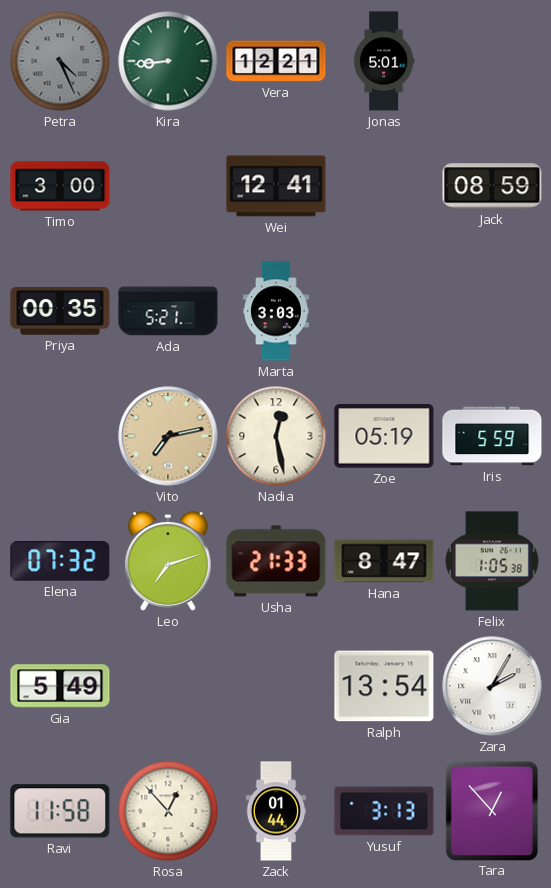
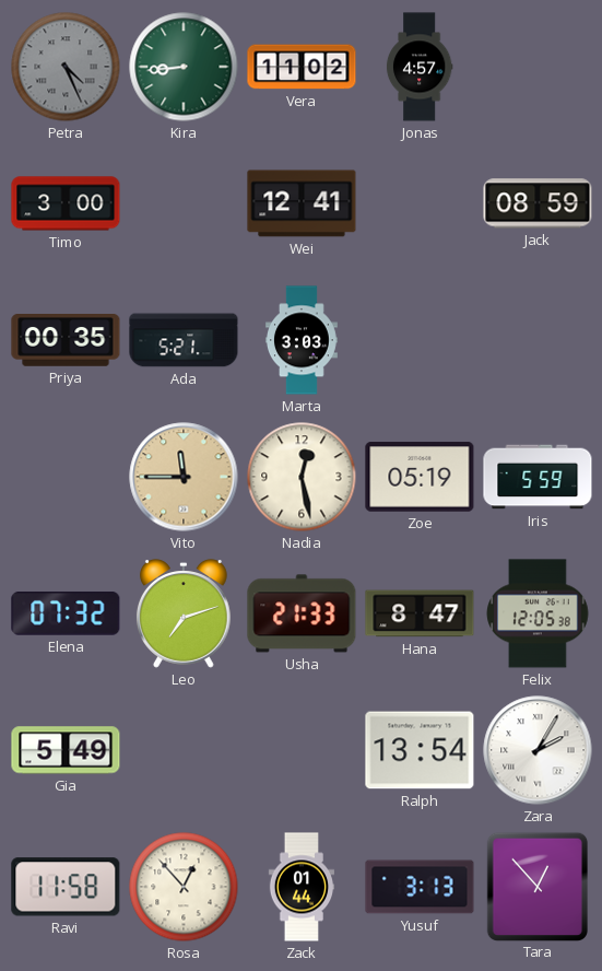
Vera: 12:21 -> 11:02 (302, 67)
Jonas: 5:01 -> 4:57 (420, 67)
Vito: 7:13 -> 11:45 (184, 477)
Felix: 1:05 -> 12:05 (538, 613)
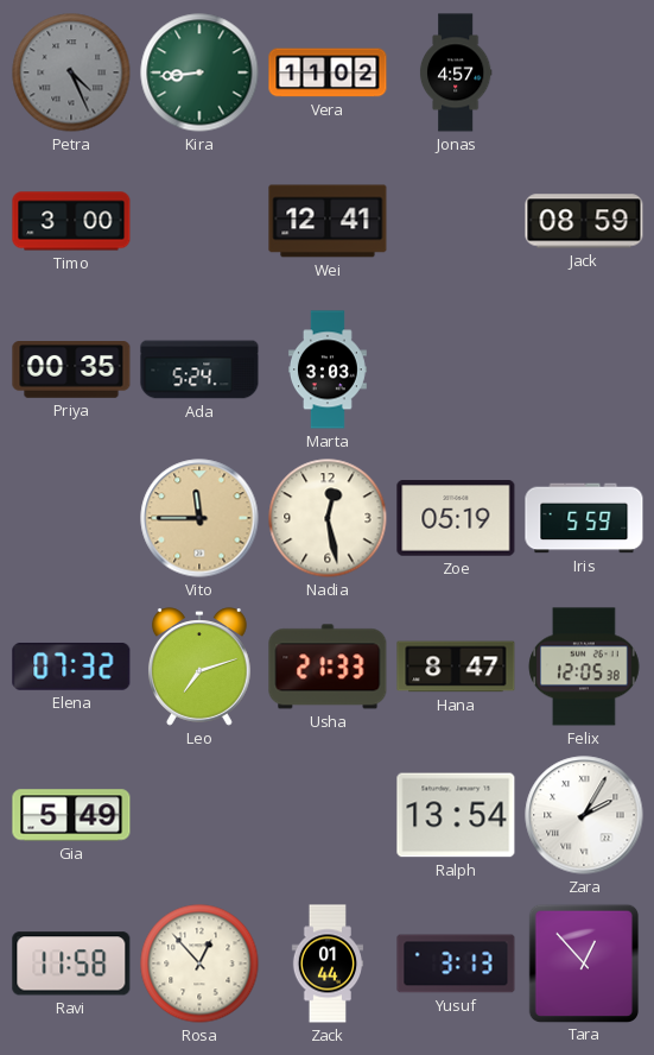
Ada: 5:21 -> 5:24 (199, 369)
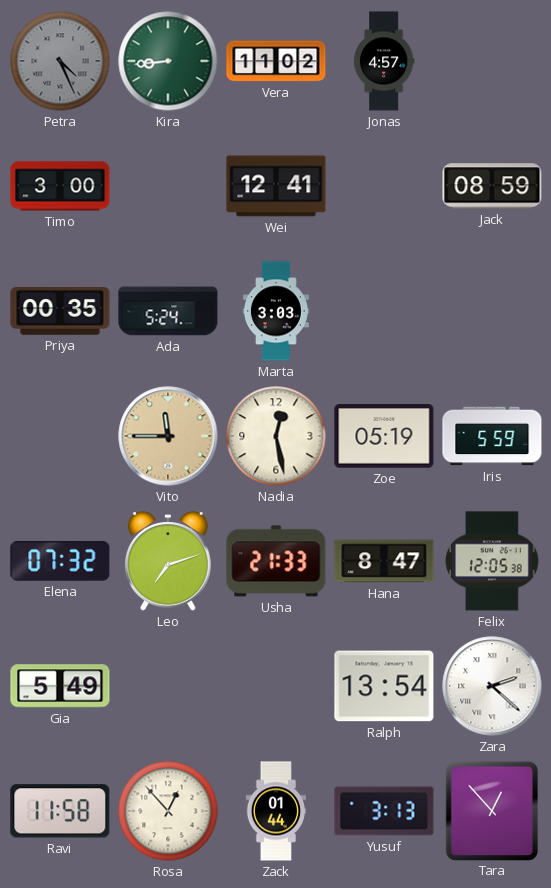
Zara: 2:05 -> 2:22 (492, 686)
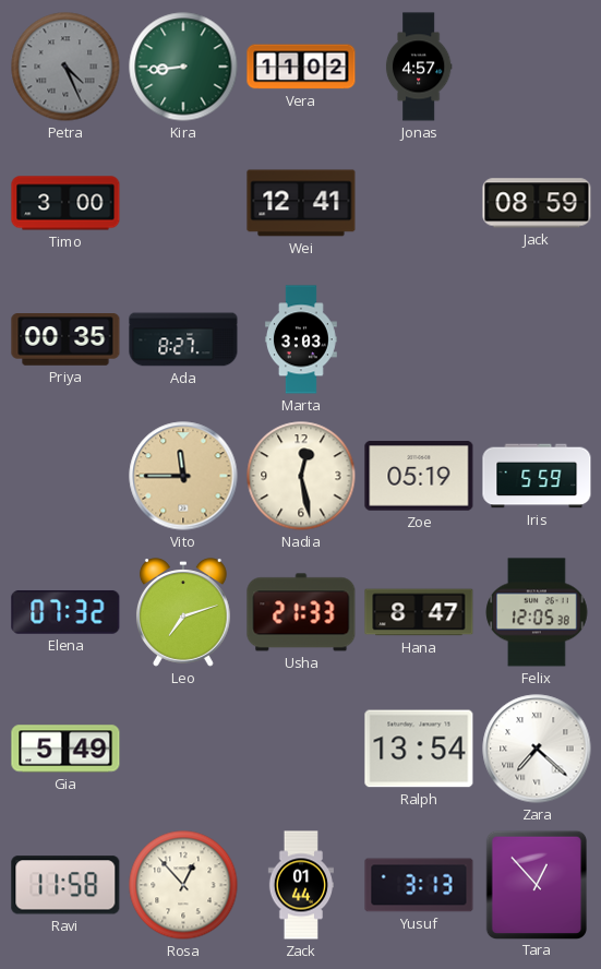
Ada: 5:24 -> 8:27 (183, 339)
Zara: 2:22 -> 7:22 (537, 749)
